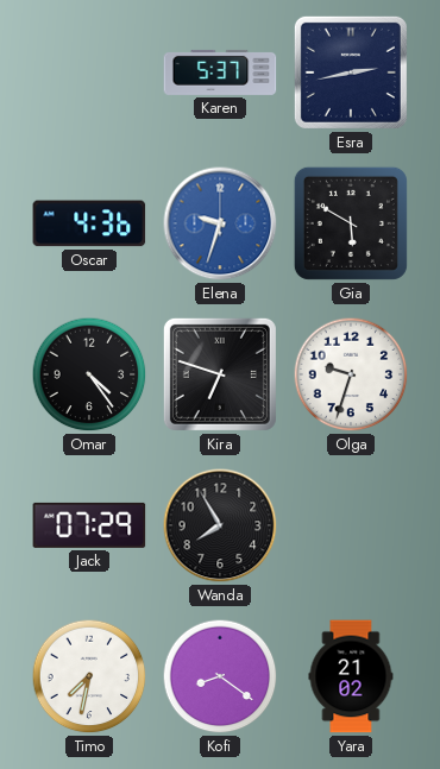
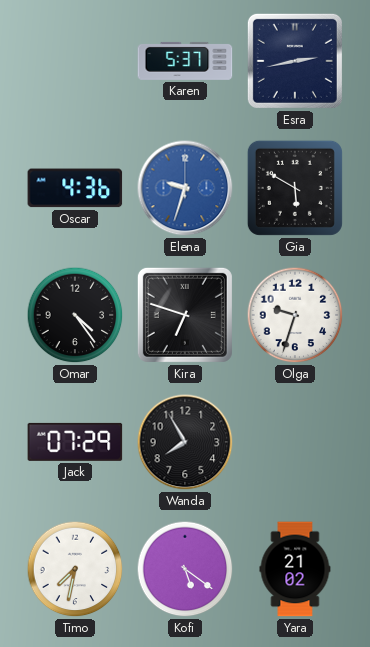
Kofi: 8:21 -> 5:21 (185, 569)
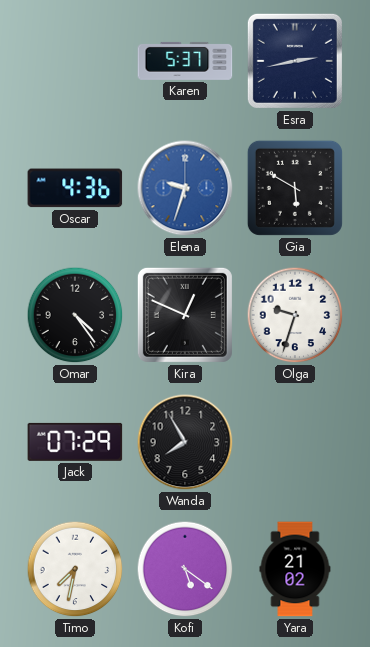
Kira: 6:48 -> 12:49 (185, 315)
